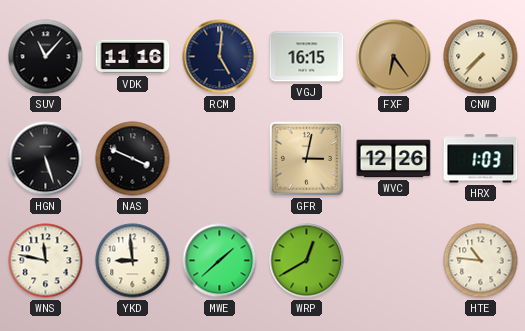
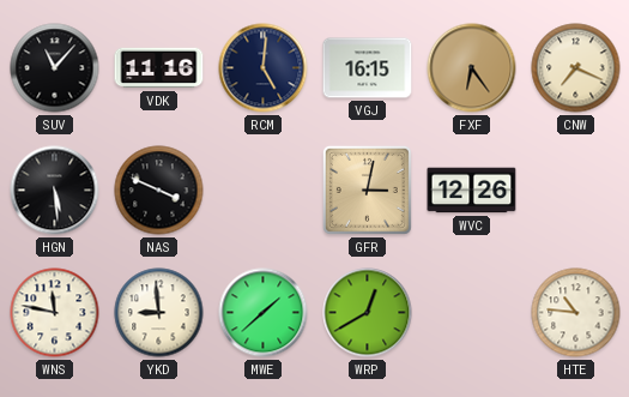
CNW: 7:37 -> 7:19 (576, 68)
HGN: 5:27 -> 5:29 (55, 191)
HRX: 1:03 -> none (481, 159)
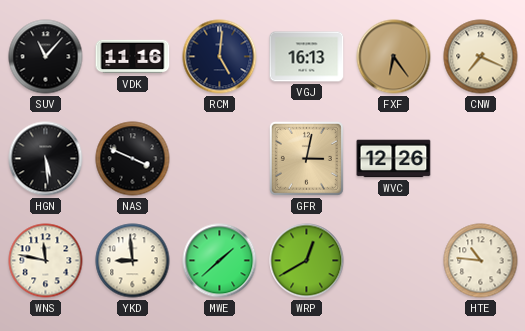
VGJ: 16:15 -> 16:13 (307, 57)
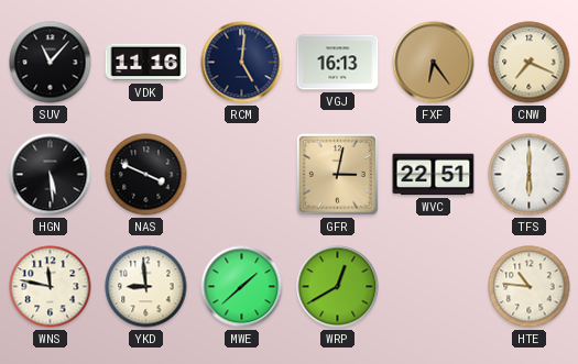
WVC: 12:26 -> 22:51 (434, 175)
TFS: none -> 6:00 (530, 175)
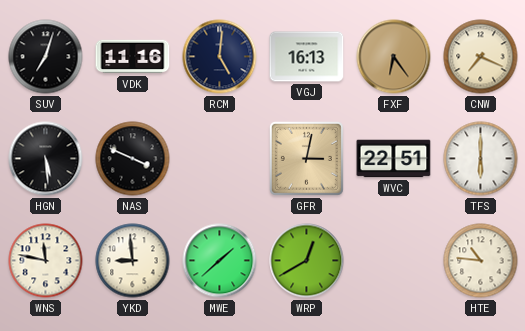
SUV: 11:07 -> 7:03 (46, 57)
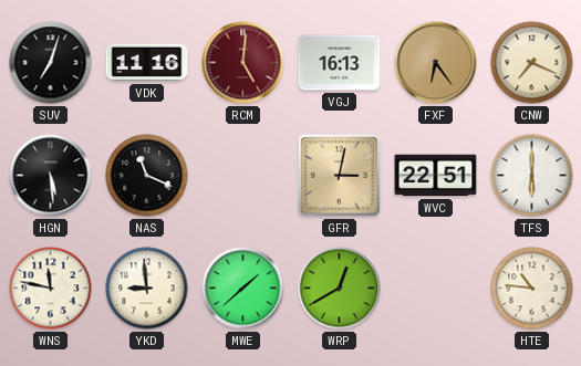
RCM dial: navy -> burgundy (243, 63)
NAS: 3:49 -> 11:19 (147, 176)
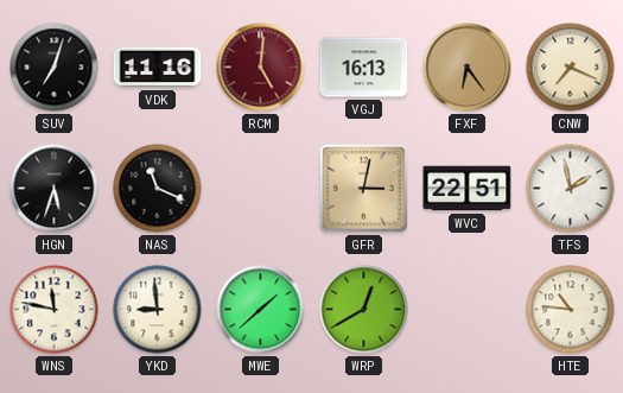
HGN: 5:29 -> 5:33 (55, 189)
TFS: 6:00 -> 1:58 (571, 189)
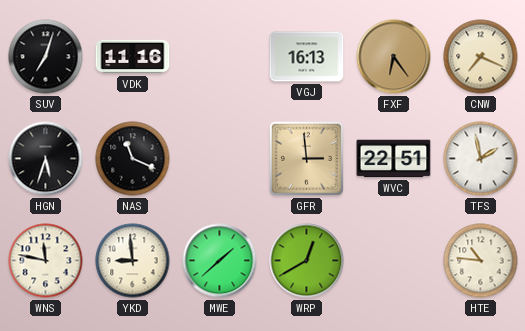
RCM: 5:01 -> none (261, 68)
GFR: 3:02 -> 2:59 (306, 158)
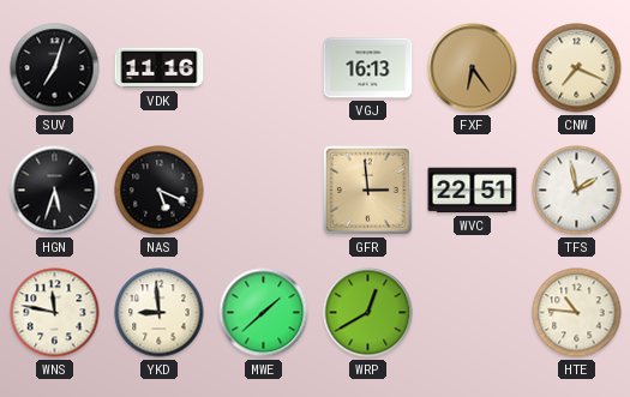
NAS: 11:19 -> 5:19 (160, 191)
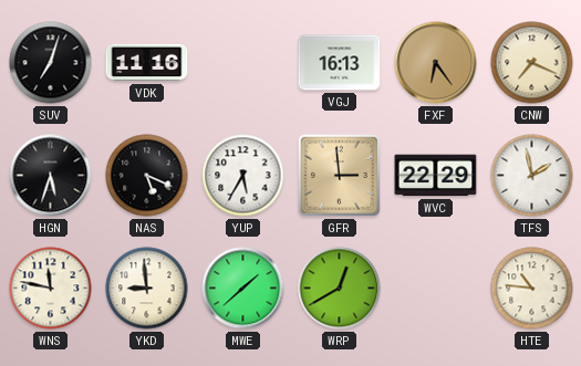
YUP: none -> 5:35 (243, 176)
WVC: 22:51 -> 22:29 (436, 176)
